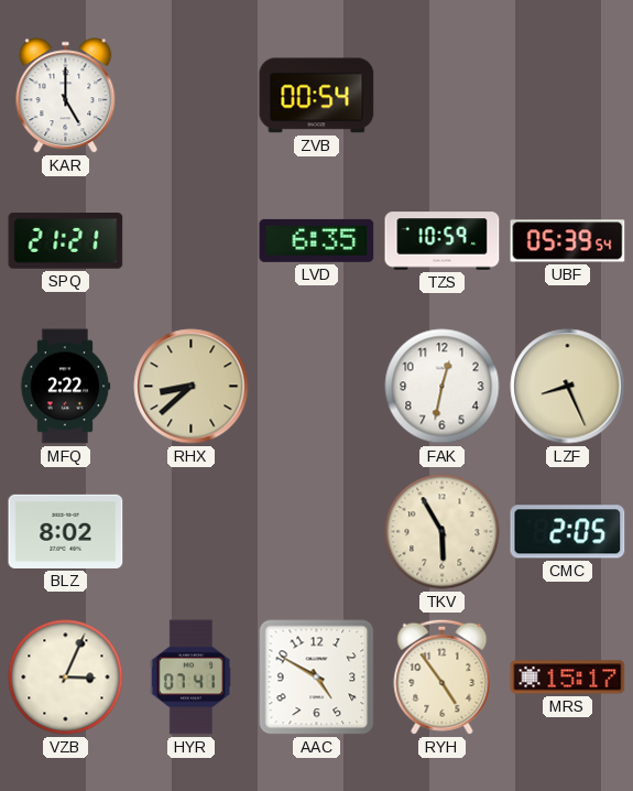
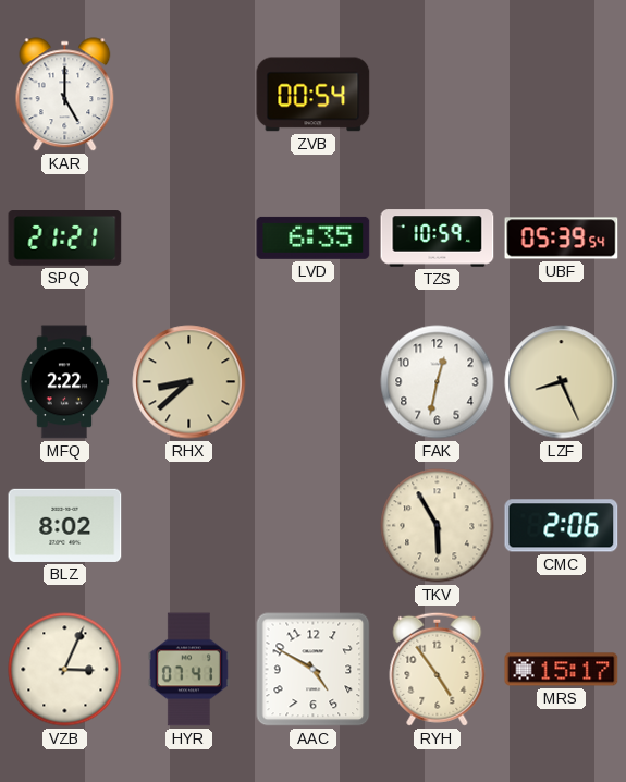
CMC: 2:05 -> 2:06 (562, 526)
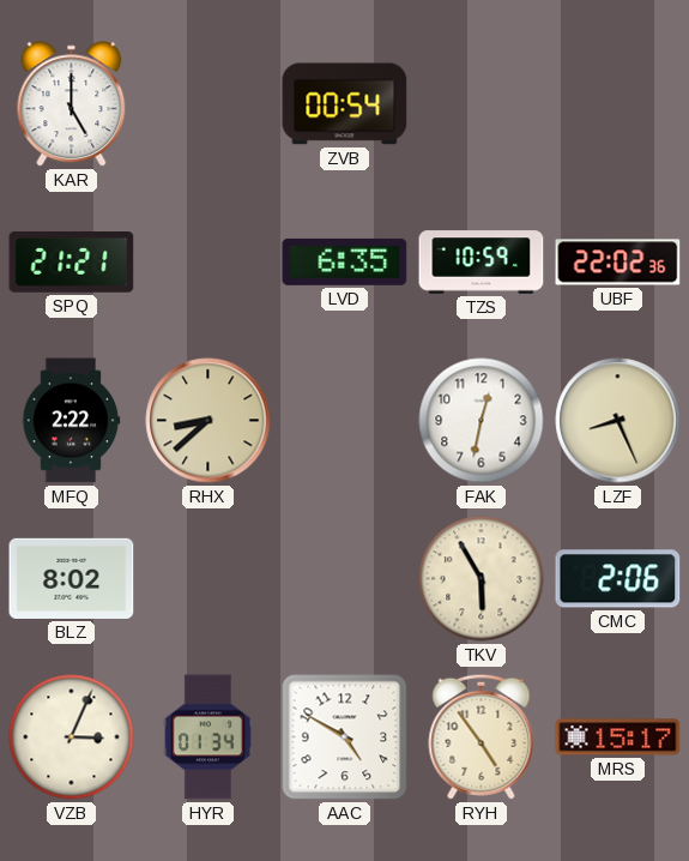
UBF: 05:39 -> 22:02 (618, 263)
HYR: 07:41 -> 01:34 (207, 737)
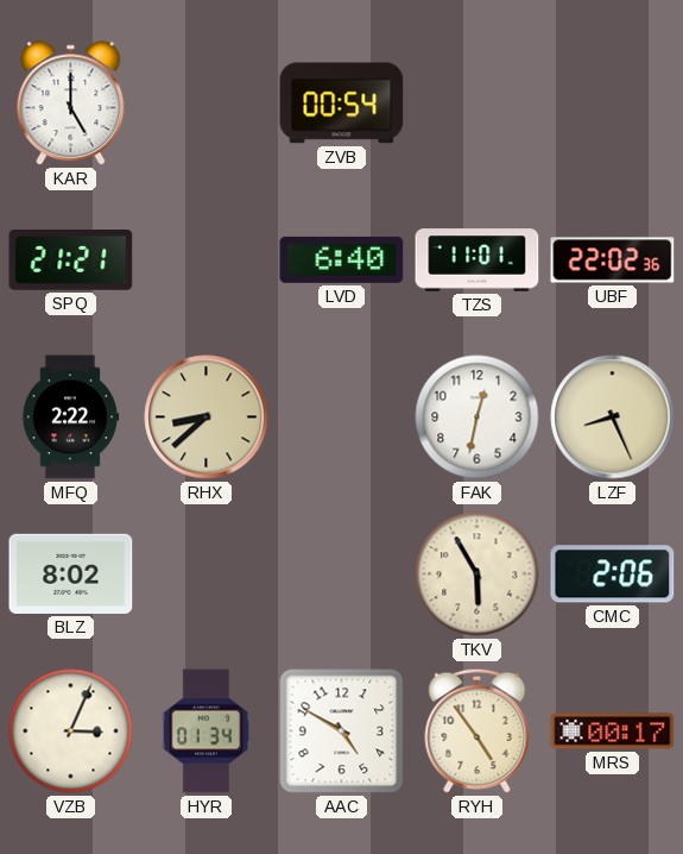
LVD: 6:35 -> 6:40 (342, 259)
TZS: 10:59 -> 11:01 (478, 260)
MRS: 15:17 -> 00:17 (613, 731)
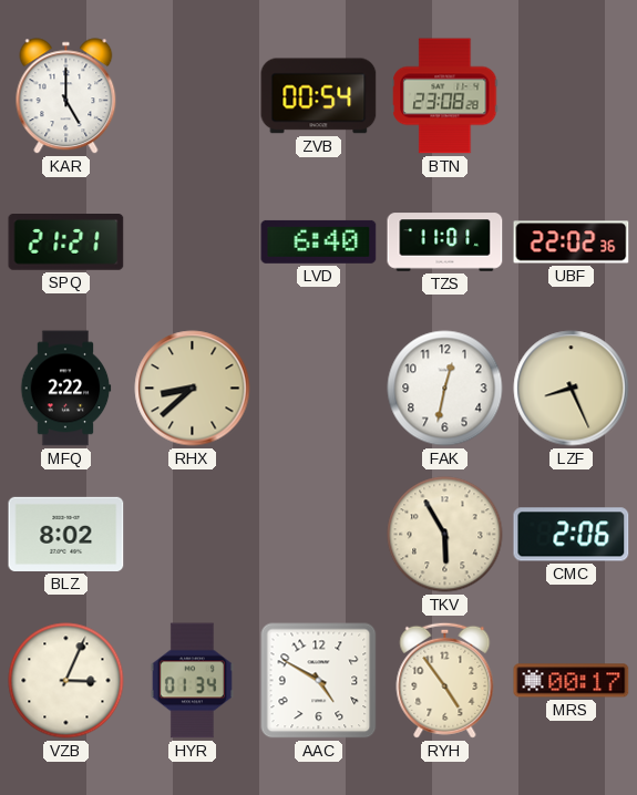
BTN: none -> 23:08 (445, 96)
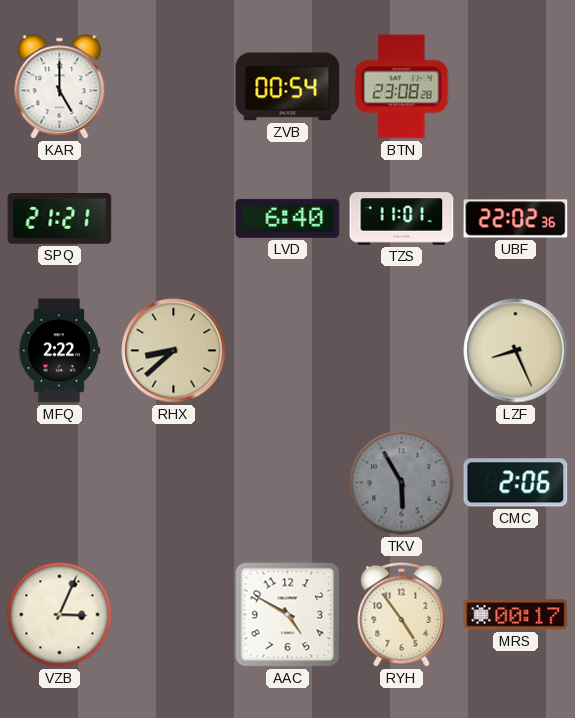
FAK: 12:32 -> none (445, 389)
BLZ: 8:02 -> none (66, 534)
TKV dial: cream -> grey (402, 483)
HYR: 01:34 -> none (192, 681)
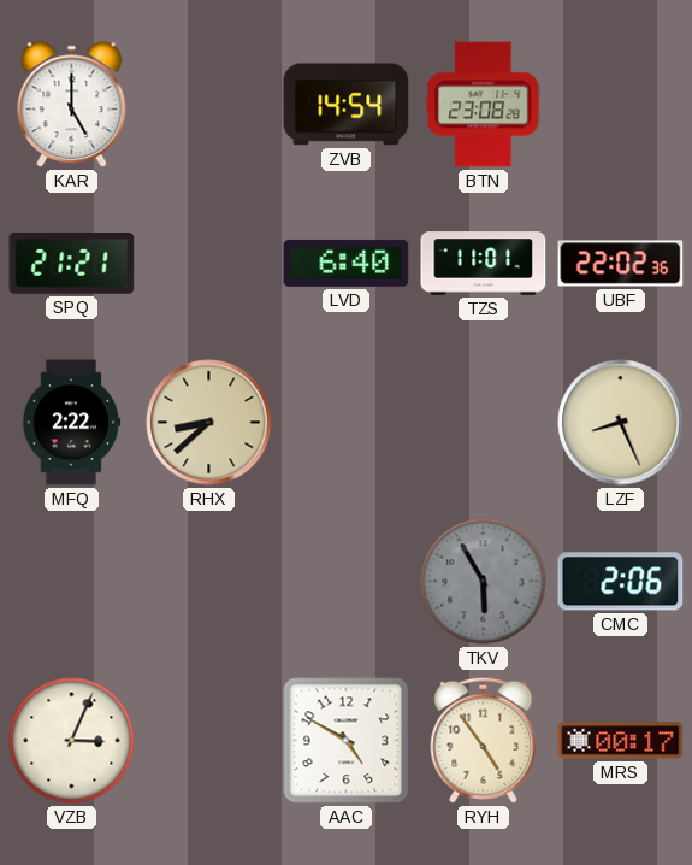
ZVB: 00:54 -> 14:54 (347, 105)
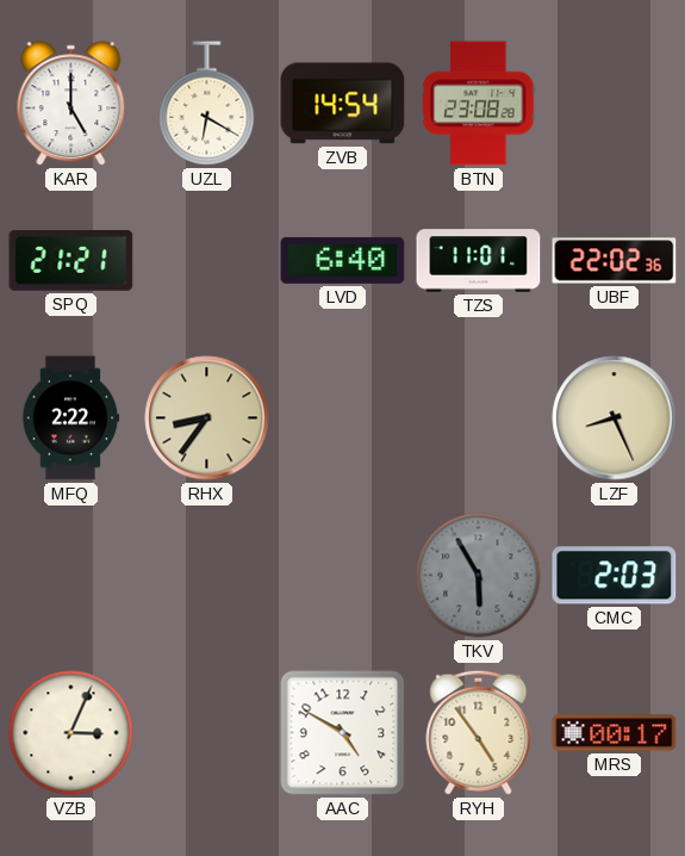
UZL: none -> 6:20 (207, 104)
RHX: 8:38 -> 8:36 (207, 418)
CMC: 2:06 -> 2:03 (615, 576)
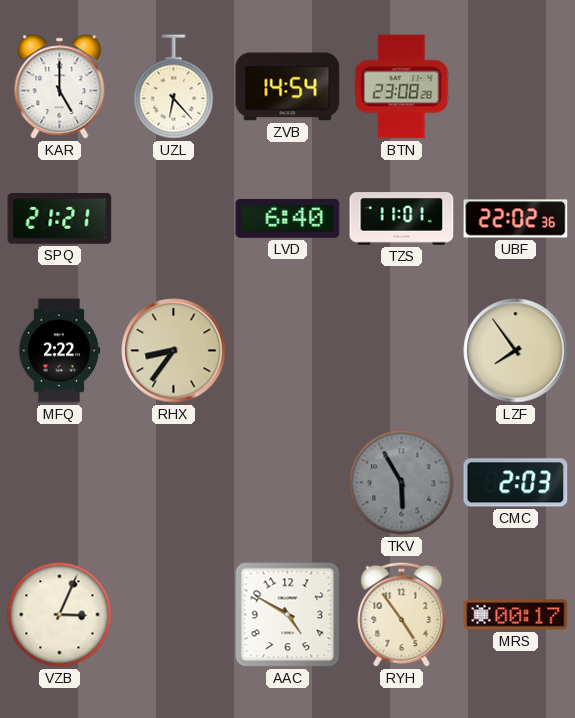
UZL: 6:20 -> 6:23 (174, 87)
LZF: 8:26 -> 7:54 (516, 351)
